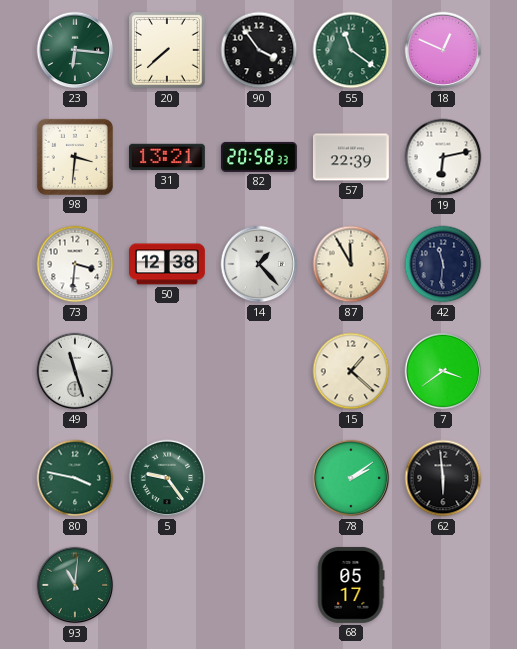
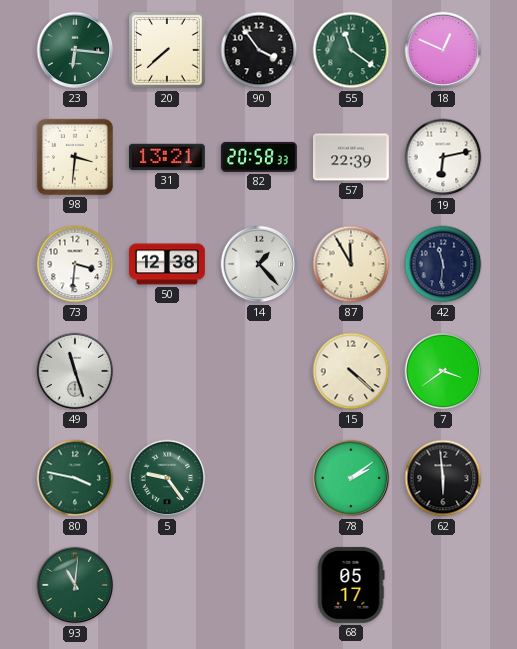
15: 1:22 -> 4:22 (351, 371)
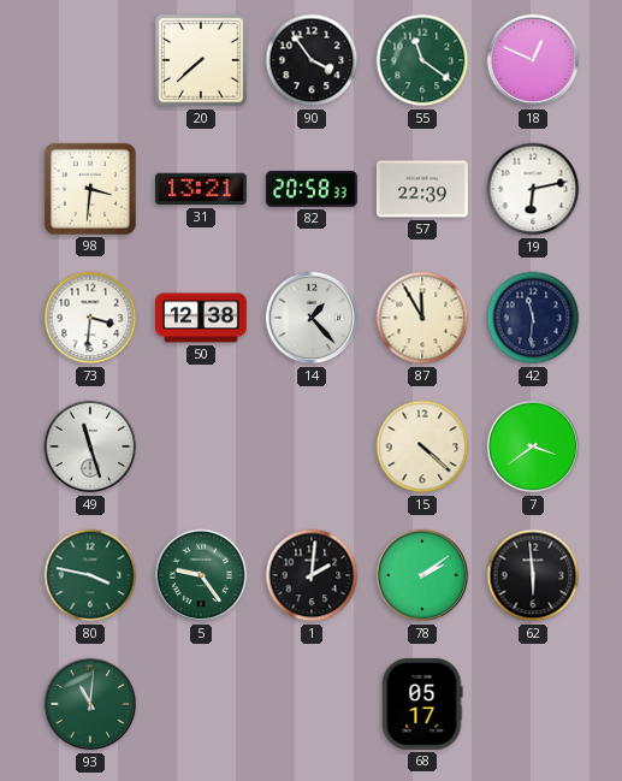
23: 6:16 -> none (75, 50)
1: none -> 2:01 (312, 575)
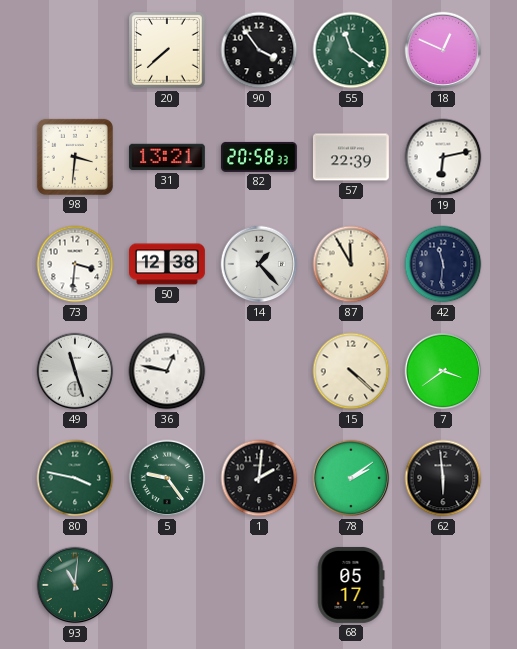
36: none -> 12:47 (167, 371)
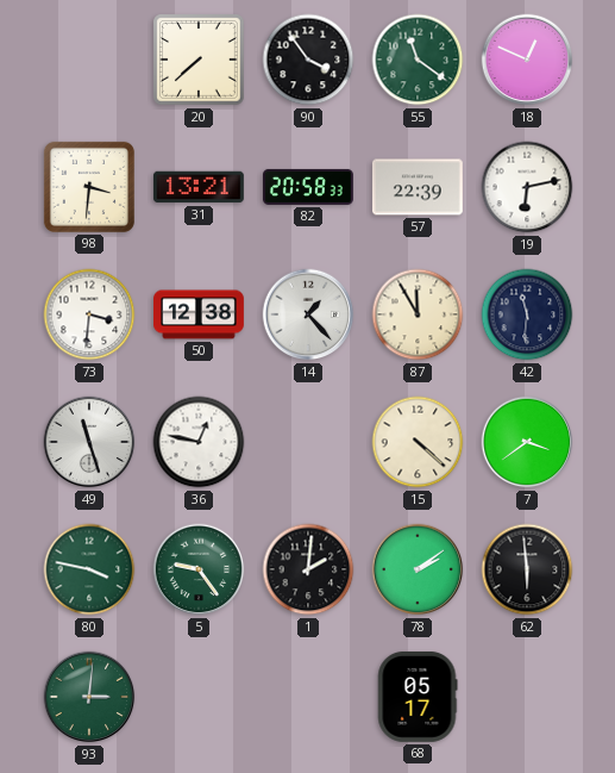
93: 11:01 -> 3:01 (89, 697)
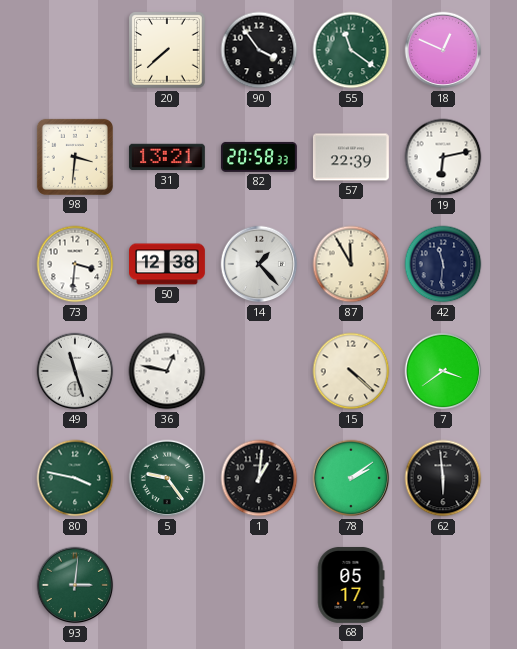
1: 2:01 -> 1:01 (259, 478)
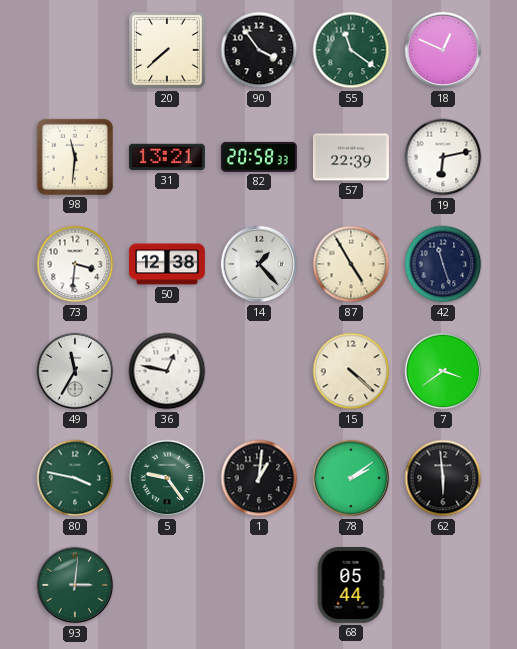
98: 3:31 -> 11:31 (75, 157)
87: 11:55 -> 4:55 (351, 264)
42: 11:31 -> 11:27 (443, 264)
49: 11:27 -> 11:35 (75, 371)
68: 05:17 -> 05:44 (351, 585)
